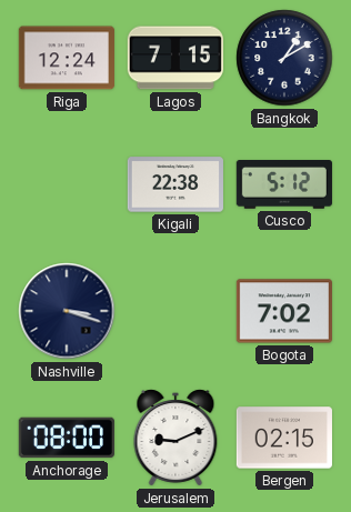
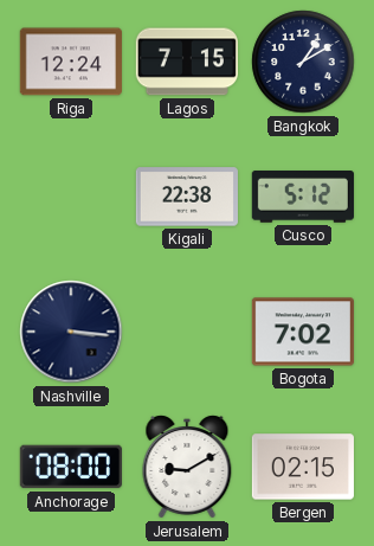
Nashville: 3:18 -> 3:16 (71, 332)
Jerusalem: 9:11 -> 9:10 (187, 467)
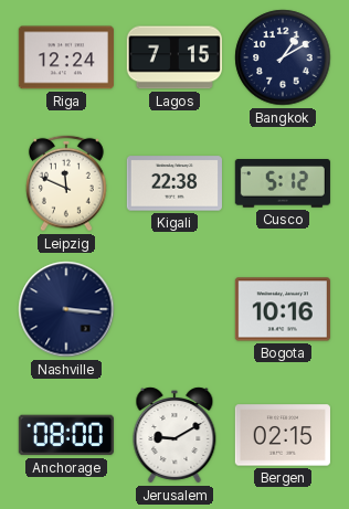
Leipzig: none -> 11:49 (67, 183)
Bogota: 7:02 -> 10:16 (283, 309)
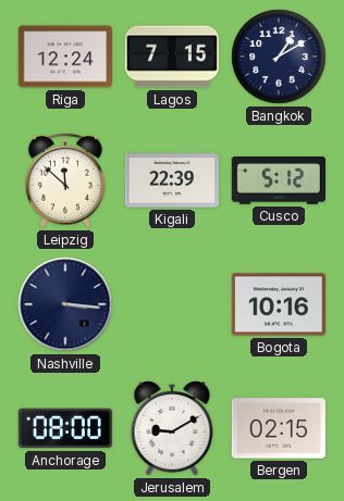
Leipzig: 11:49 -> 11:52 (66, 180)
Kigali: 22:38 -> 22:39 (172, 180)
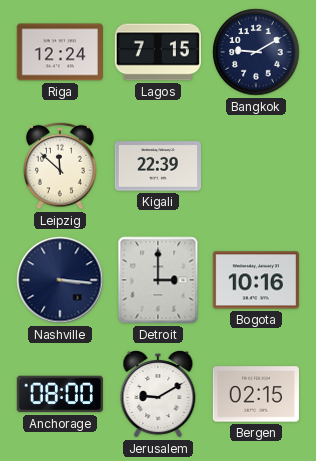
Bangkok: 1:10 -> 9:10 (256, 52)
Cusco: 5:12 -> none (279, 181)
Detroit: none -> 3:00 (158, 280)
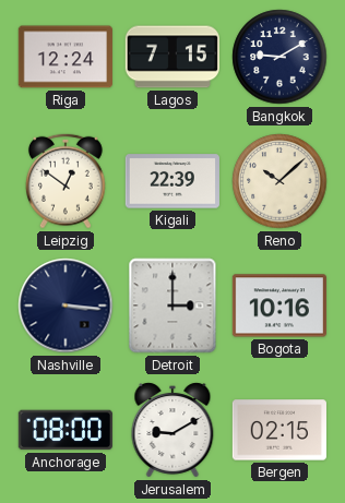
Leipzig: 11:52 -> 12:51 (67, 181)
Reno: none -> 10:08 (279, 181)
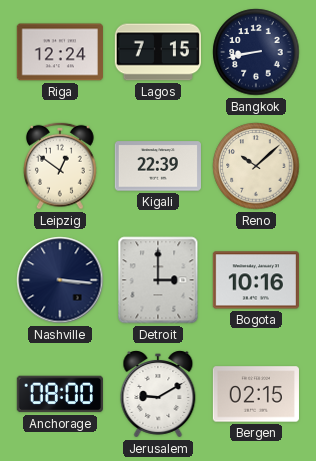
Bangkok: 9:10 -> 8:43 (256, 52)
